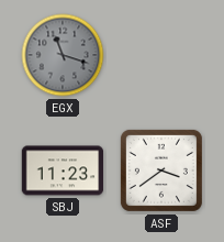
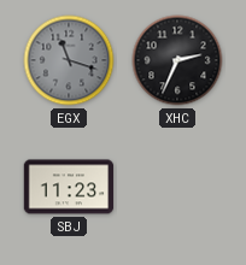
XHC: none -> 2:34 (177, 60)
ASF: 3:39 -> none (161, 170)
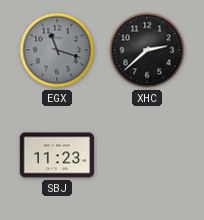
XHC: 2:34 -> 2:38 (147, 50)
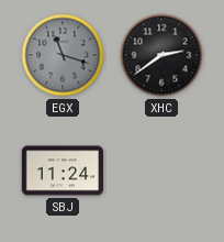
XHC: 2:38 -> 2:39 (161, 55)
SBJ: 11:23 -> 11:24 (63, 170)
